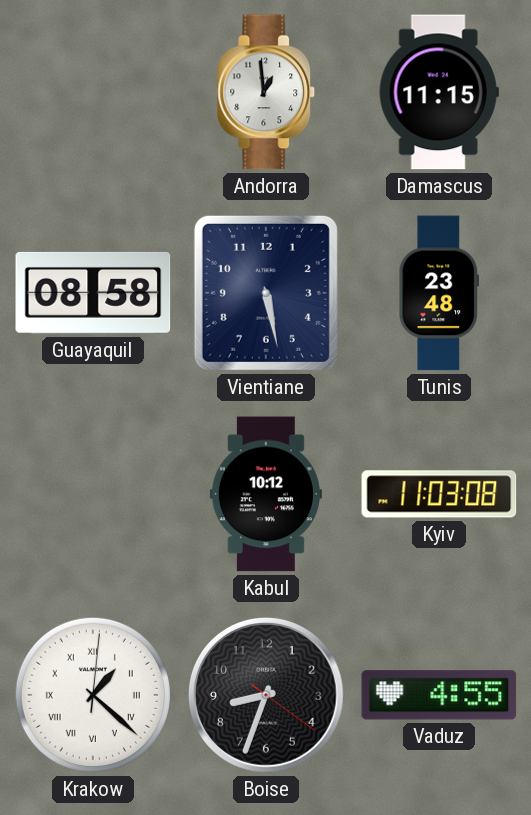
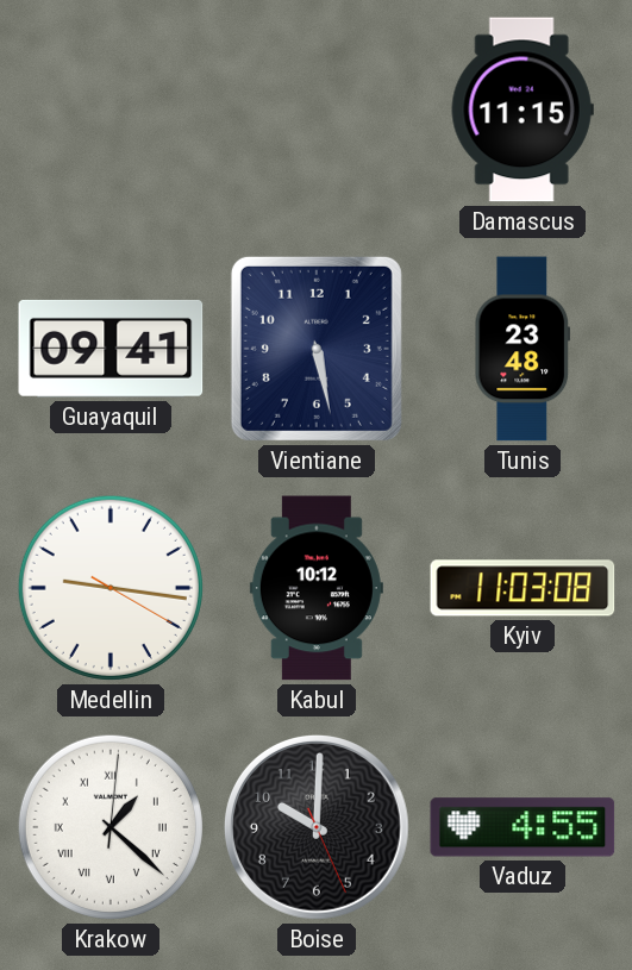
Andorra: 12:59 -> none (266, 92)
Guayaquil: 08:58 -> 09:41 (111, 349)
Medellin: none -> 9:16 (111, 588)
Boise: 8:33 -> 10:00 (317, 827)
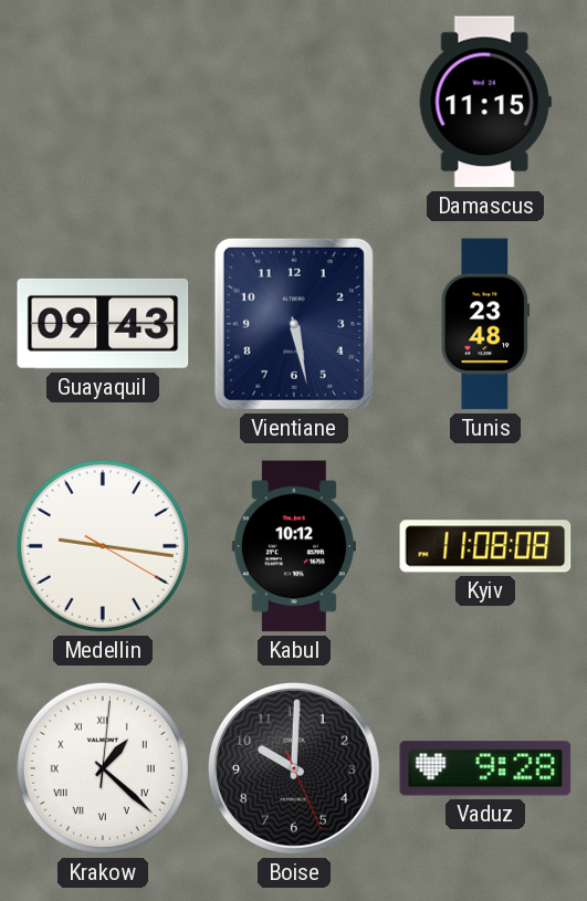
Guayaquil: 09:41 -> 09:43 (103, 324)
Kyiv: 11:03 -> 11:08 (485, 546)
Vaduz: 4:55 -> 9:28 (485, 768)
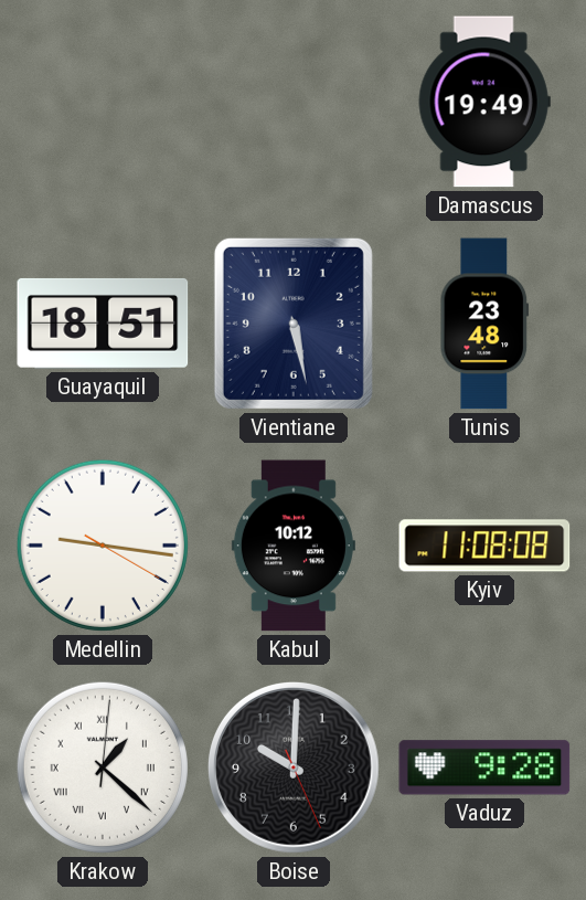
Damascus: 11:15 -> 19:49 (484, 102)
Guayaquil: 09:43 -> 18:51 (103, 324)
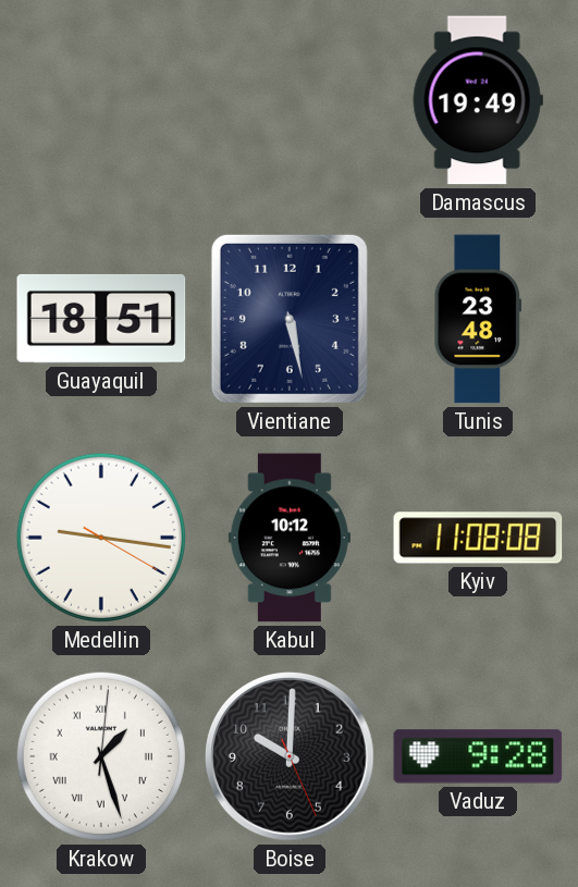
Krakow: 1:22 -> 1:27 (101, 756)
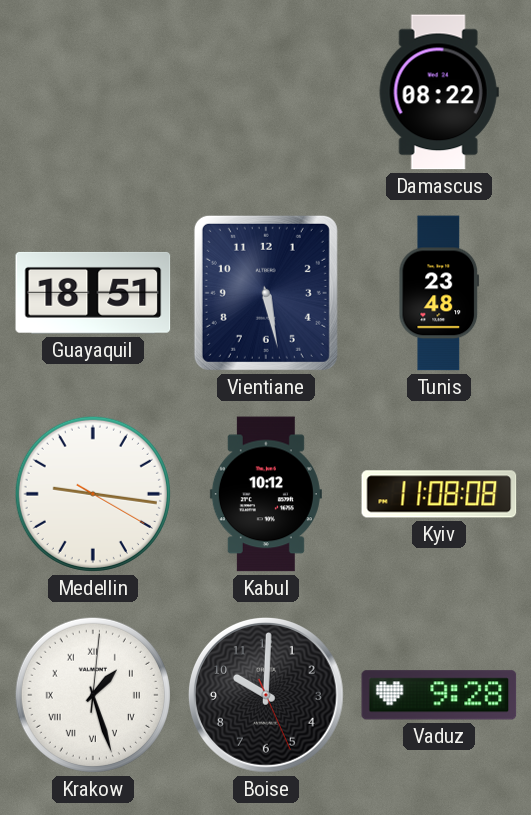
Damascus: 19:49 -> 08:22 (439, 92)
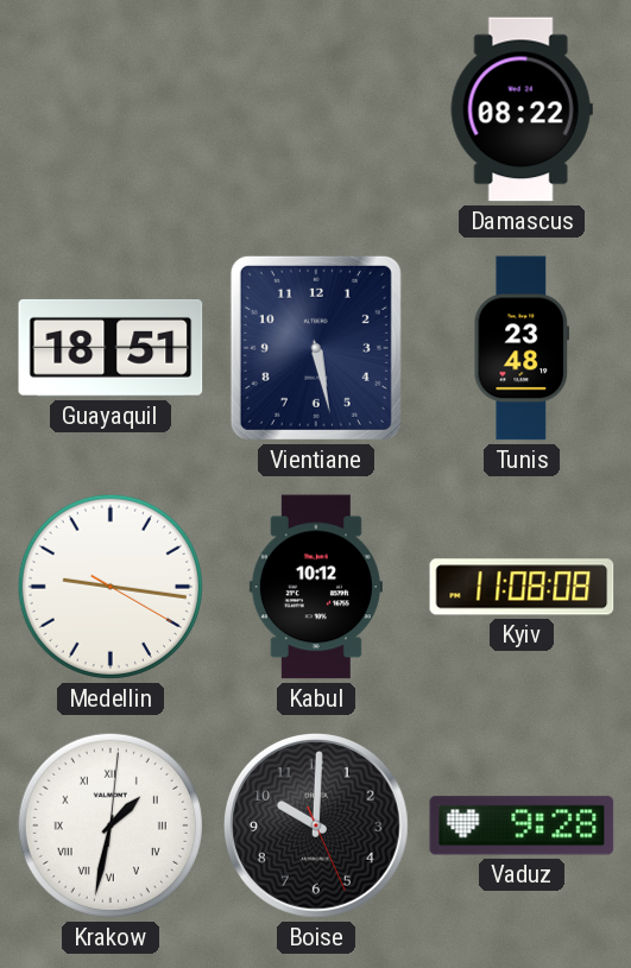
Krakow: 1:27 -> 1:32 (111, 825)
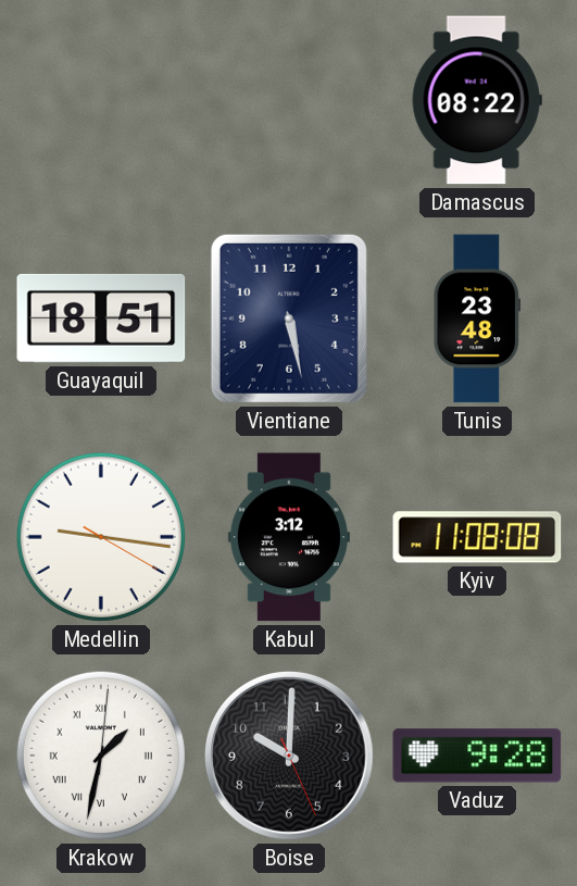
Kabul: 10:12 -> 3:12 (289, 537)
